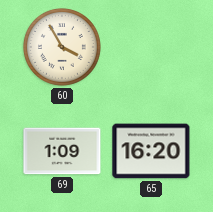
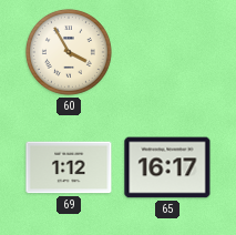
69: 1:09 -> 1:12 (69, 167)
65: 16:20 -> 16:17 (167, 167)
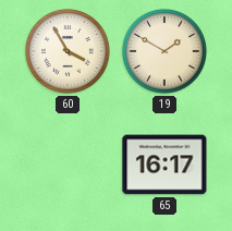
19: none -> 1:50 (164, 51)
69: 1:12 -> none (69, 167)
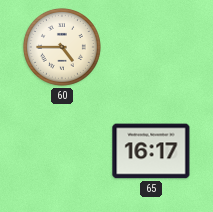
60: 3:55 -> 4:45 (62, 47)
19: 1:50 -> none (164, 51)
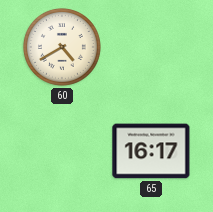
60: 4:45 -> 4:40 (62, 47)
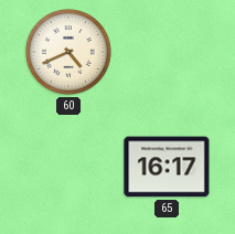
60: 4:40 -> 4:41 (68, 52)
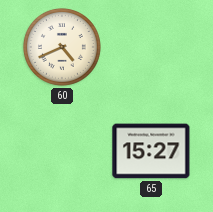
65: 16:17 -> 15:27 (151, 151)
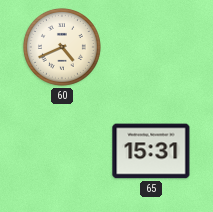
65: 15:27 -> 15:31 (151, 151)
